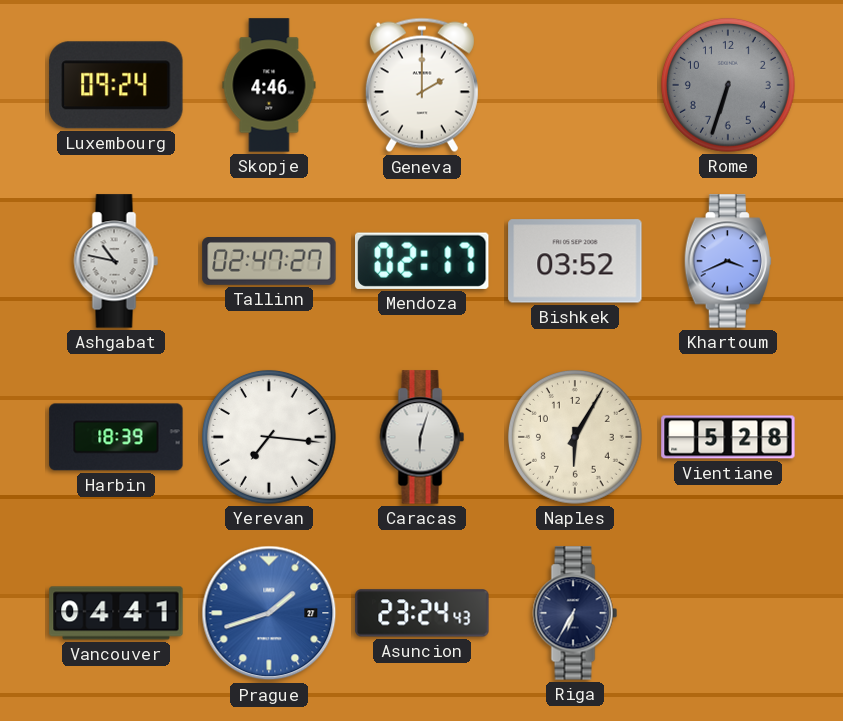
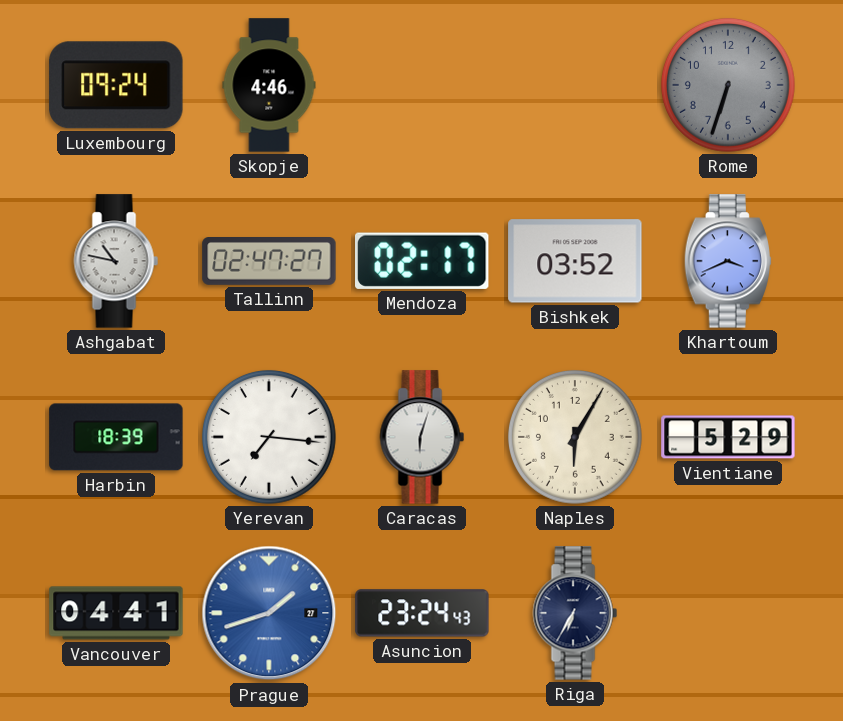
Geneva: 2:00 -> none (422, 85)
Vientiane: 5:28 -> 5:29 (728, 437)
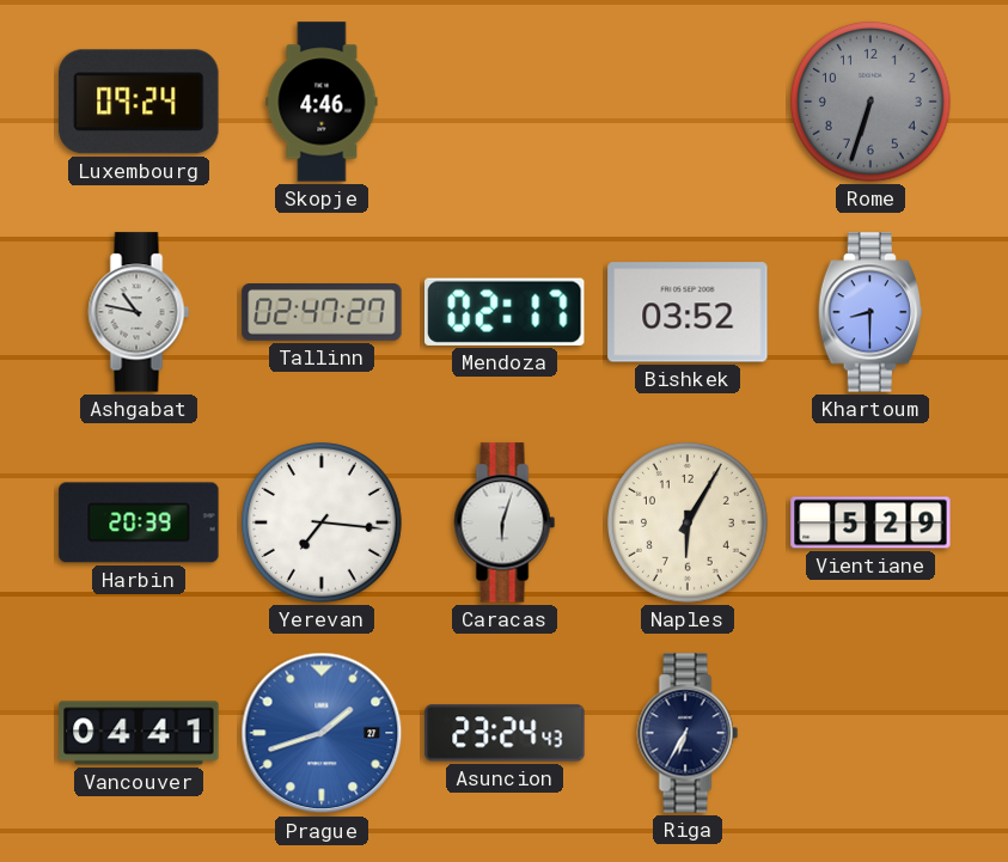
Khartoum: 3:41 -> 8:30 (869, 312)
Harbin: 18:39 -> 20:39 (139, 522)
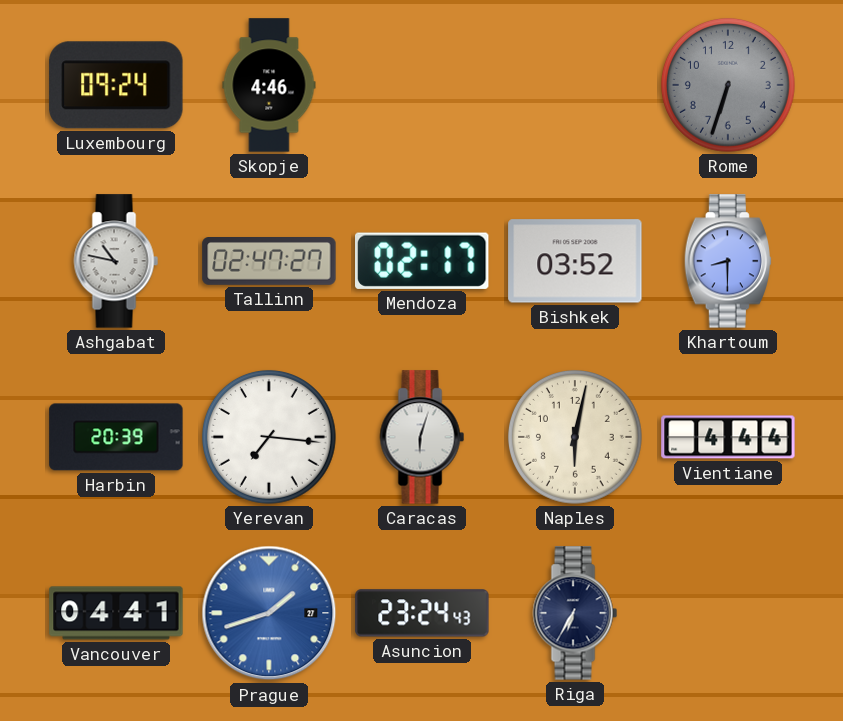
Naples: 6:05 -> 6:02 (575, 437)
Vientiane: 5:29 -> 4:44 (728, 437)
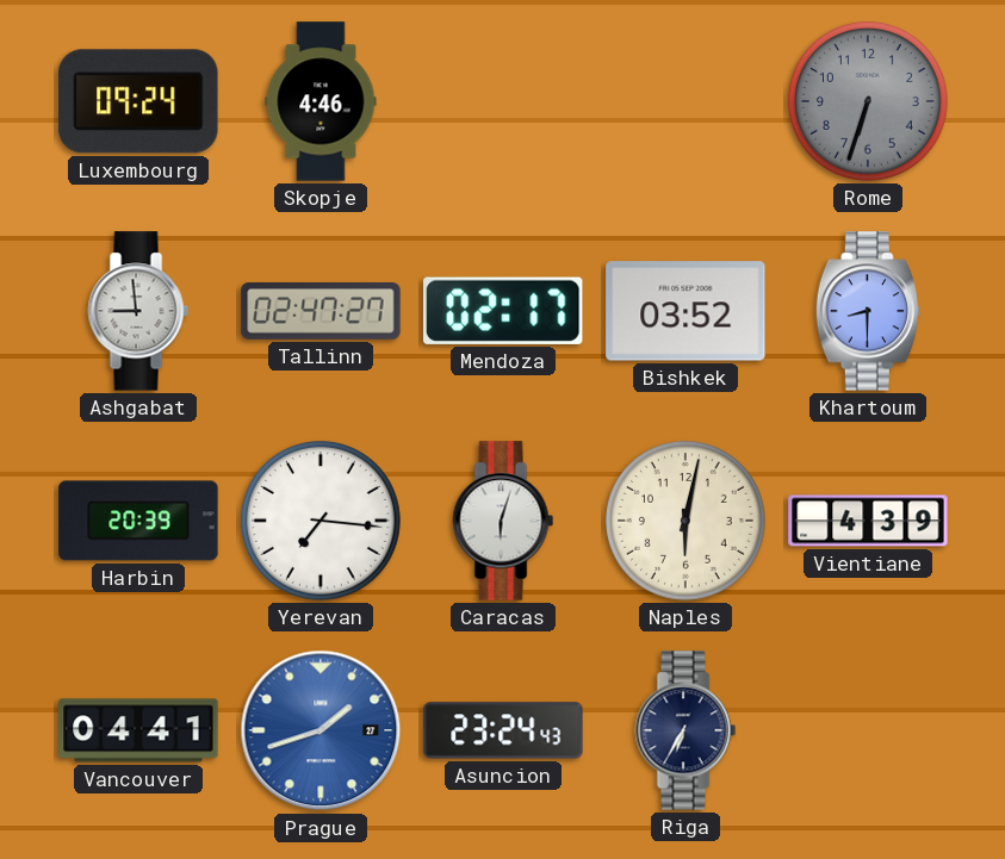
Ashgabat: 10:47 -> 8:59 (138, 311)
Vientiane: 4:44 -> 4:39 (868, 521)
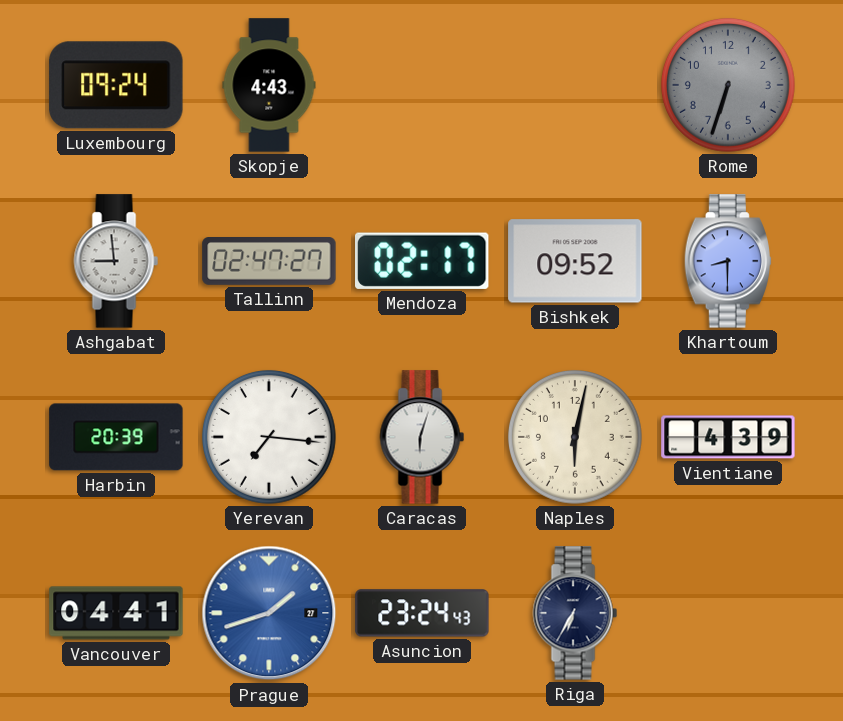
Skopje: 4:46 -> 4:43 (269, 85)
Bishkek: 03:52 -> 09:52 (575, 261)
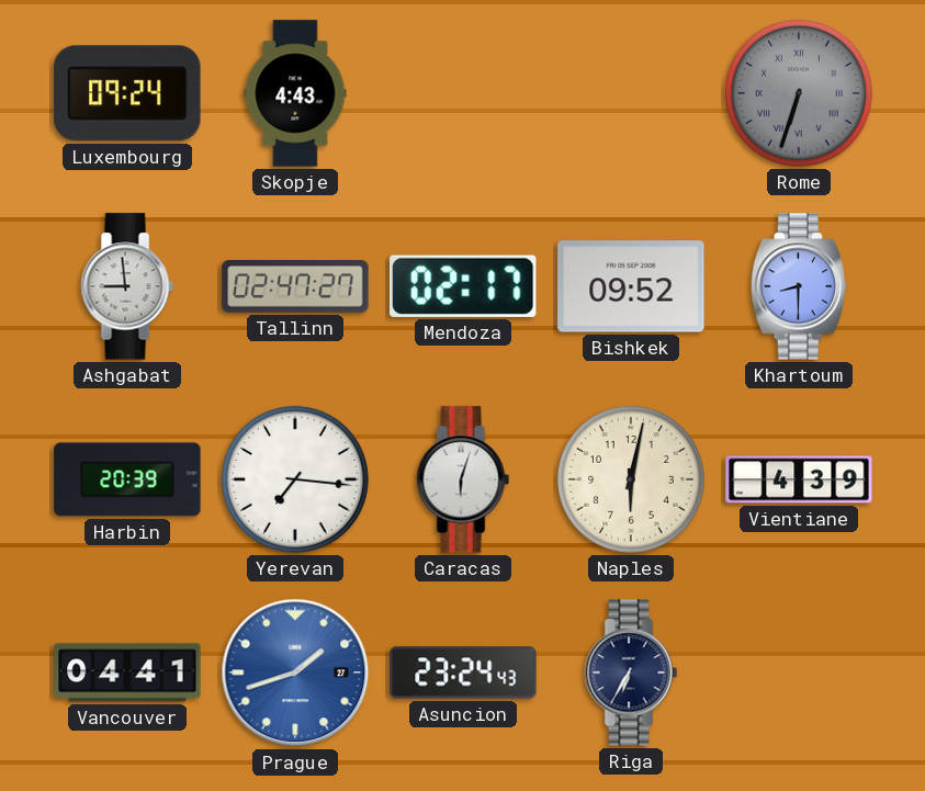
Rome numerals: Arabic -> Roman (799, 93)
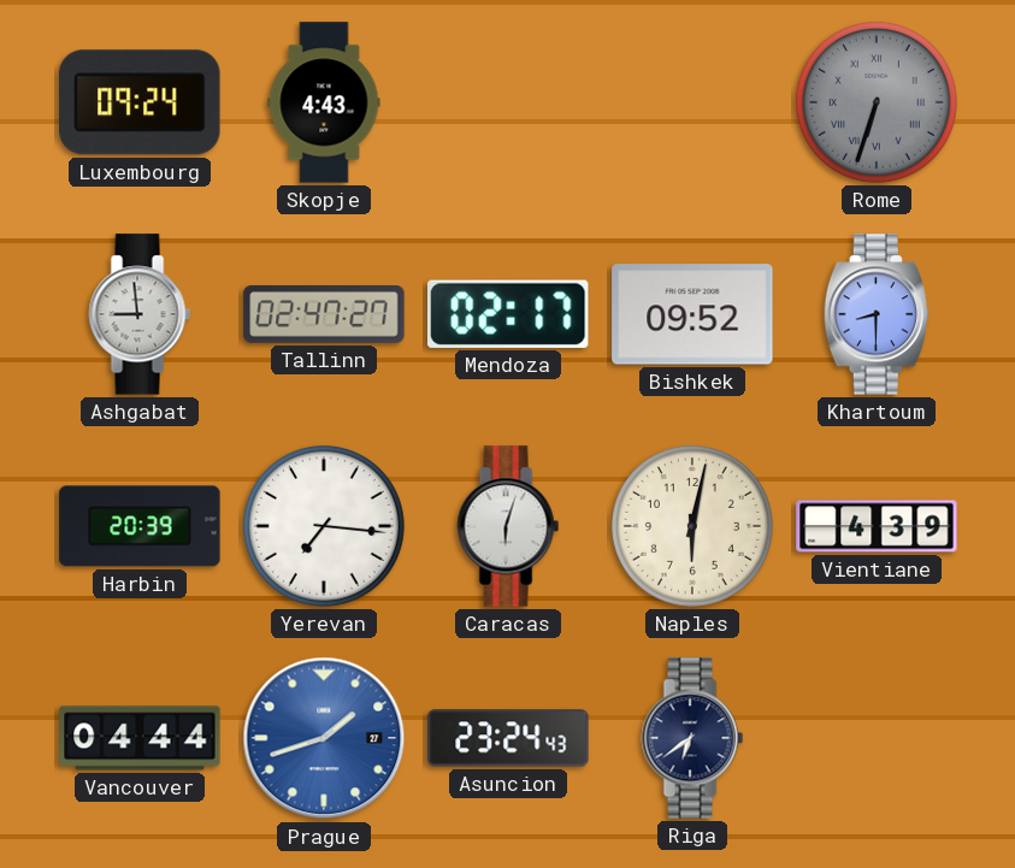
Vancouver: 04:41 -> 04:44 (140, 738)
Riga: 6:35 -> 6:39 (692, 738)
